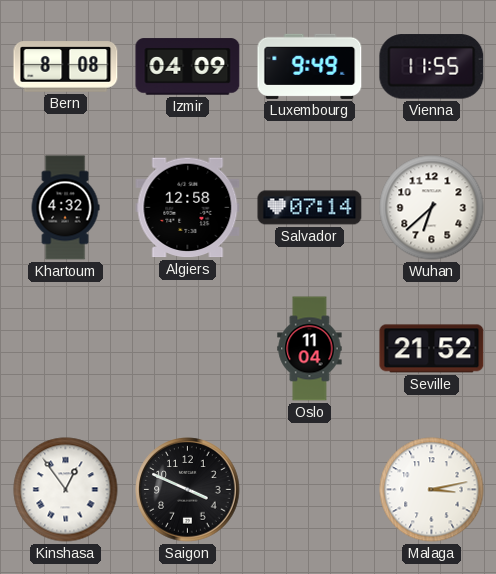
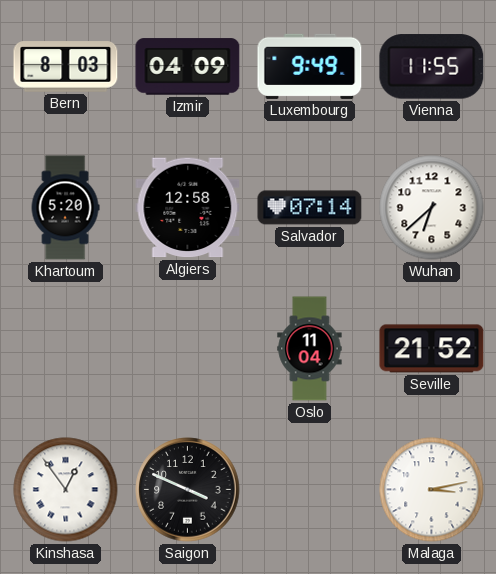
Bern: 8:08 -> 8:03 (66, 67)
Khartoum: 4:32 -> 5:20 (65, 208)
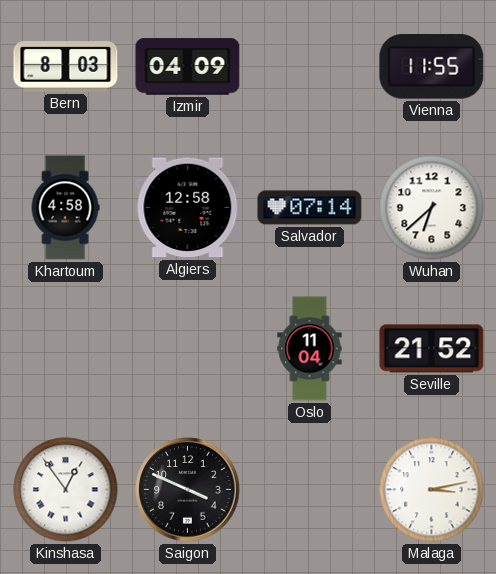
Luxembourg: 9:49 -> none (310, 66)
Khartoum: 5:20 -> 4:58 (65, 208)
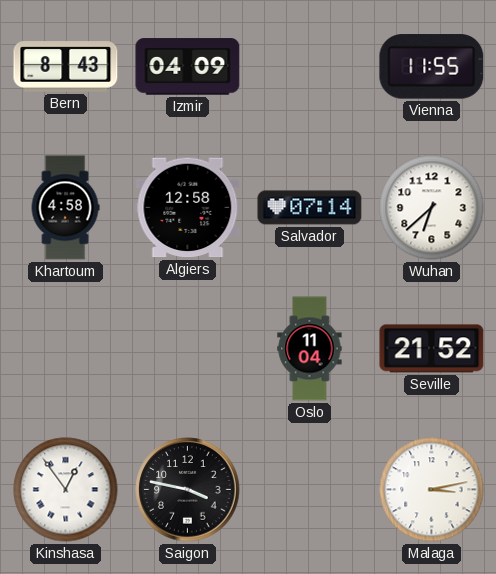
Bern: 8:03 -> 8:43 (66, 67)
Saigon: 3:49 -> 3:47 (188, 490)
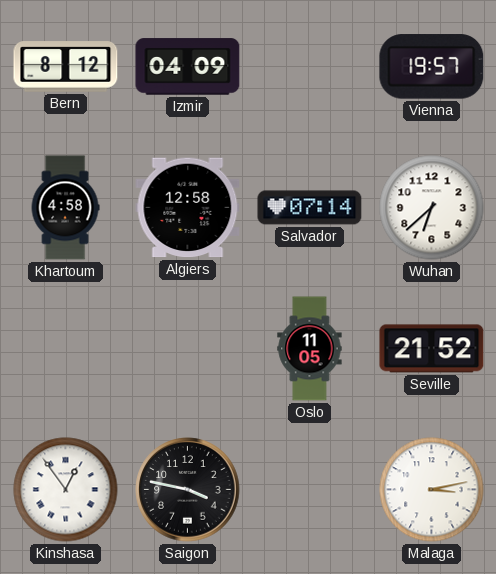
Bern: 8:43 -> 8:12 (66, 67)
Vienna: 11:55 -> 19:57 (432, 67)
Oslo: 11:04 -> 11:05 (310, 349)
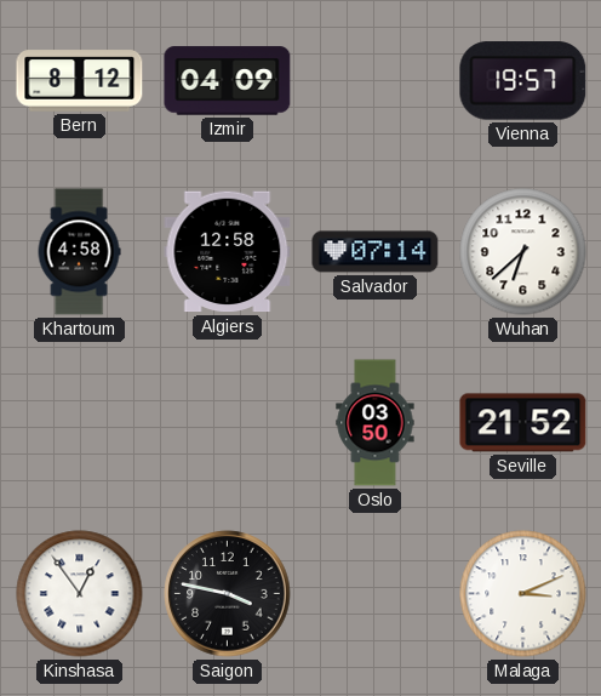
Oslo: 11:05 -> 03:50 (376, 423)
Malaga: 3:13 -> 3:11 (523, 594)
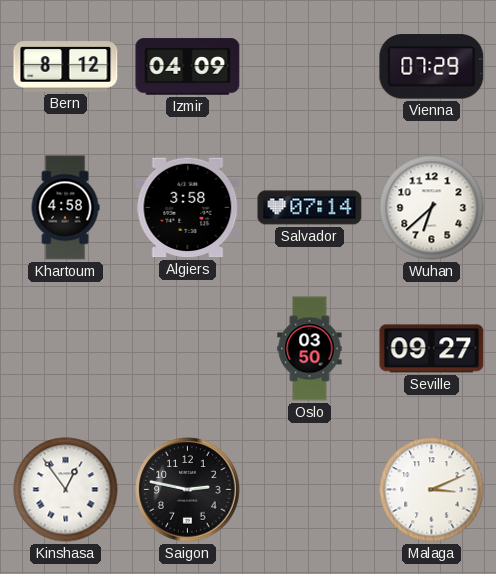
Vienna: 19:57 -> 07:29 (432, 67)
Algiers: 12:58 -> 3:58 (188, 208)
Seville: 21:52 -> 09:27 (432, 349)
Saigon: 3:47 -> 2:47 (188, 490)
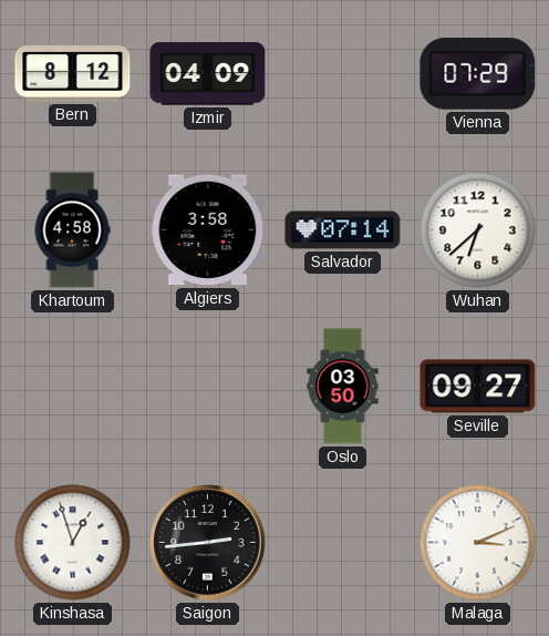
Kinshasa: 12:54 -> 12:57 (73, 543)
Saigon: 2:47 -> 2:44 (208, 543)
